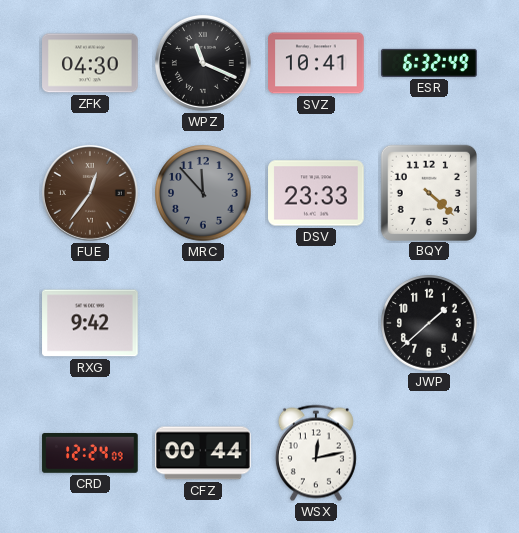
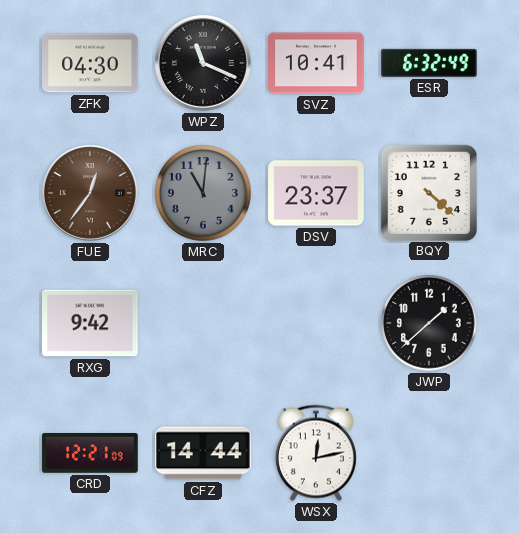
MRC: 11:53 -> 11:01 (203, 193)
DSV: 23:33 -> 23:37 (316, 193)
CRD: 12:24 -> 12:21 (90, 454)
CFZ: 00:44 -> 14:44 (204, 453)
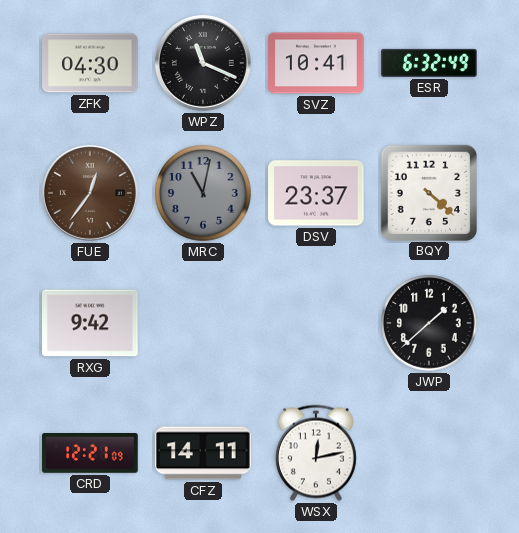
MRC: 11:01 -> 11:02 (203, 193)
CFZ: 14:44 -> 14:11 (204, 453)
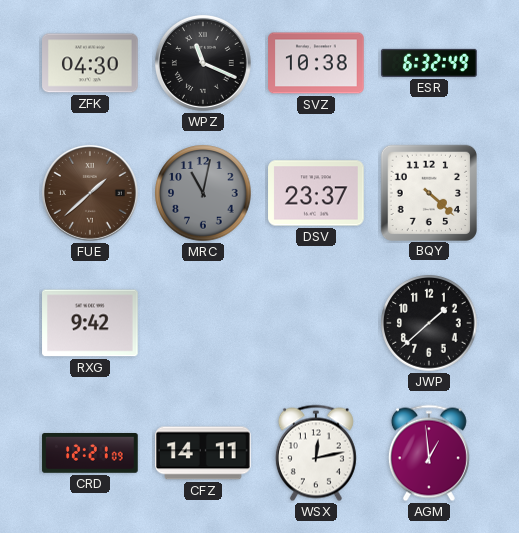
SVZ: 10:41 -> 10:38 (316, 63)
FUE: 12:36 -> 1:38 (90, 193)
AGM: none -> 12:59 (429, 453)
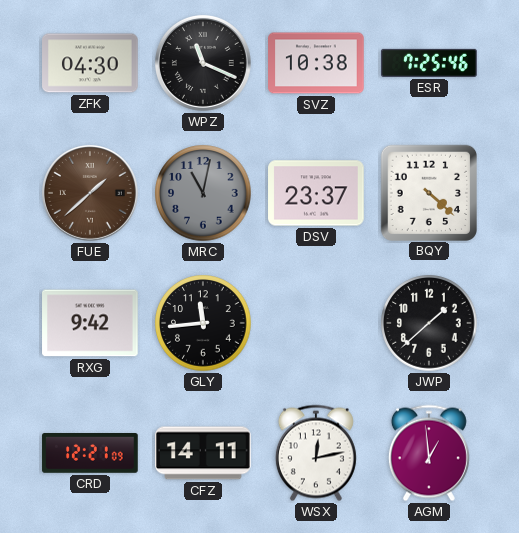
ESR: 6:32 -> 7:25 (429, 63)
GLY: none -> 11:44 (203, 323)
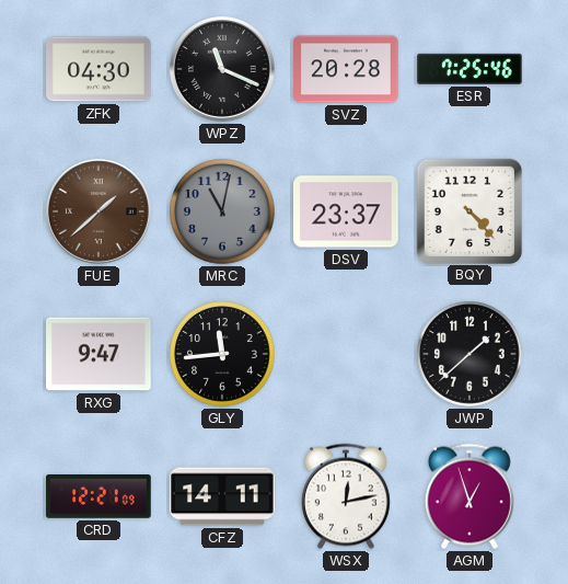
SVZ: 10:38 -> 20:28 (346, 69)
BQY: 4:22 -> 4:23 (468, 210)
RXG: 9:42 -> 9:47 (98, 354)
AGM: 12:59 -> 12:57 (470, 496)
